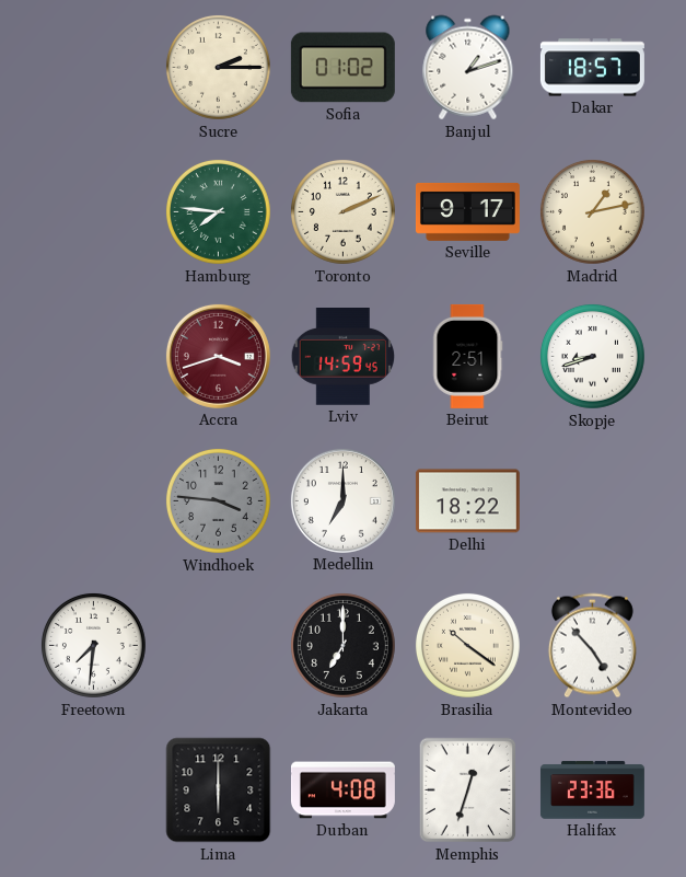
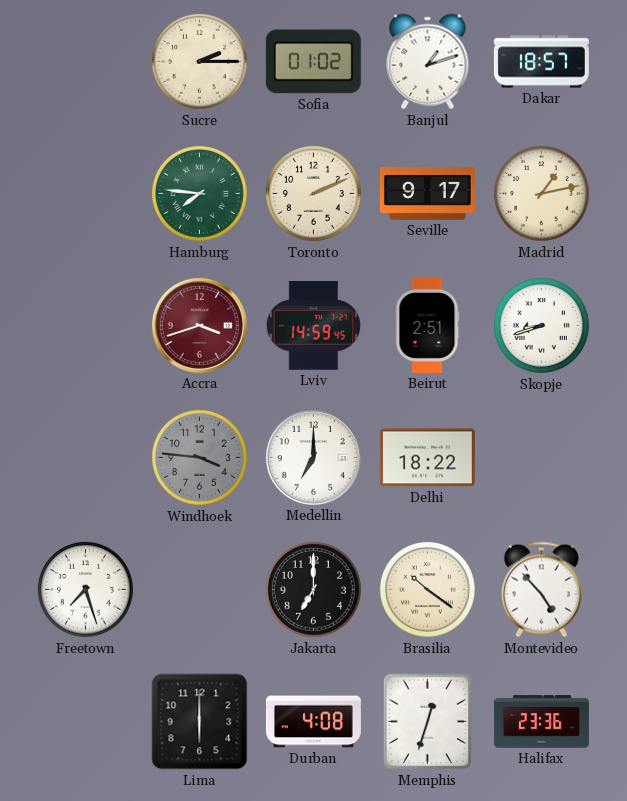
Freetown: 7:31 -> 7:27 (86, 590)
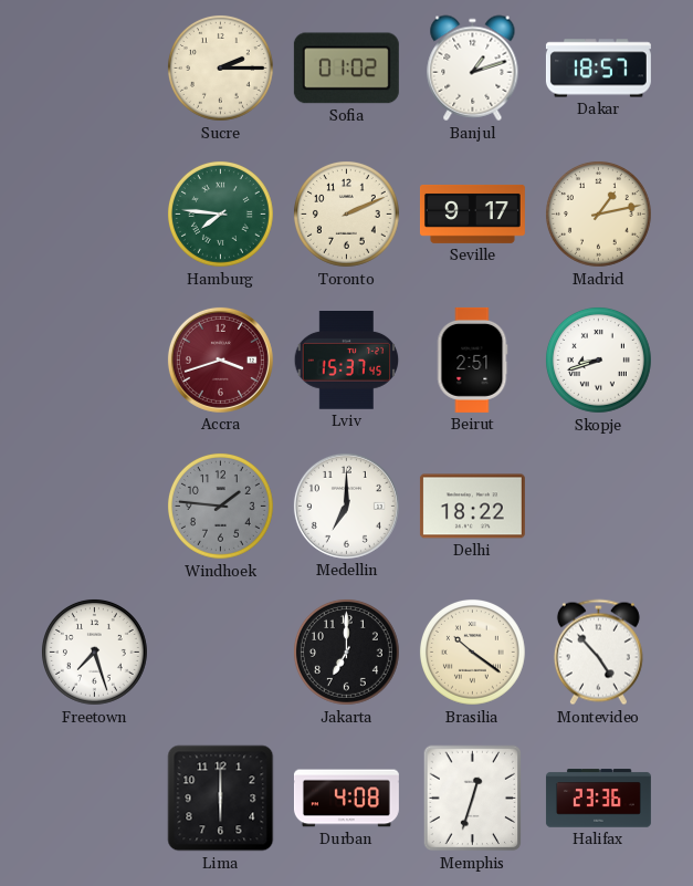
Lviv: 14:59 -> 15:37 (347, 361)
Windhoek: 3:46 -> 1:46 (221, 507)
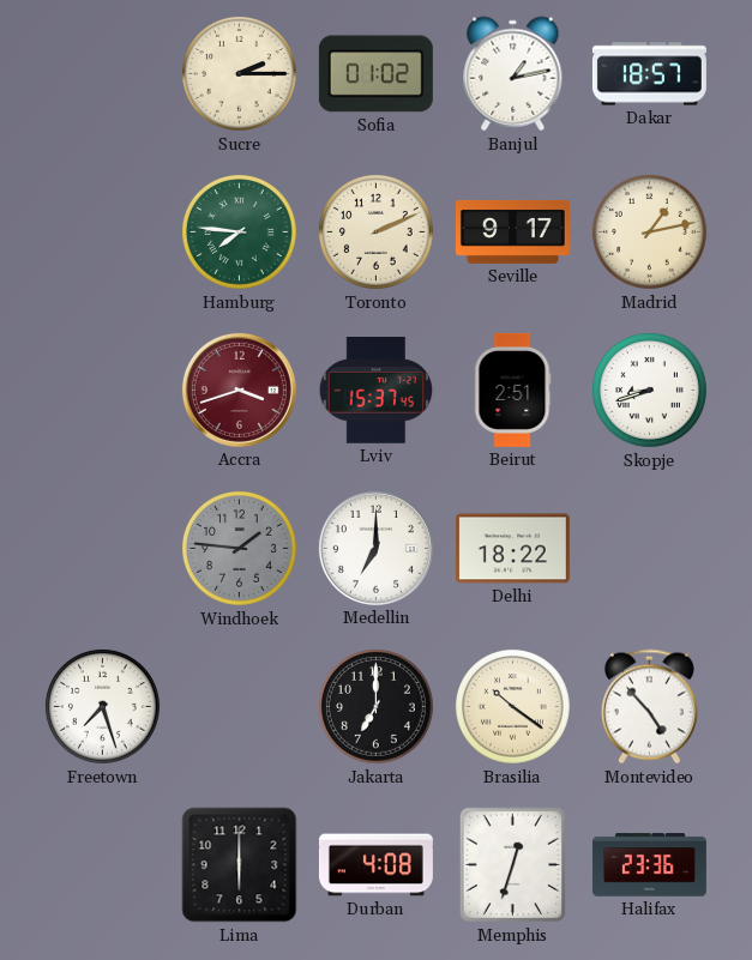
Banjul: 1:12 -> 1:13 (513, 74)
